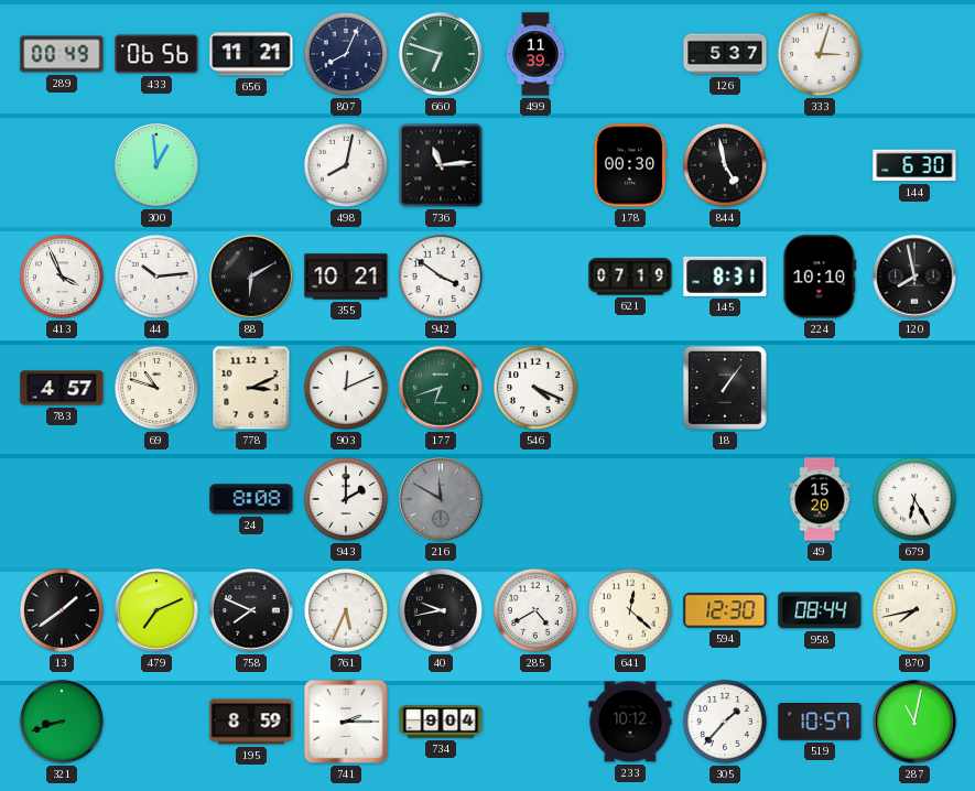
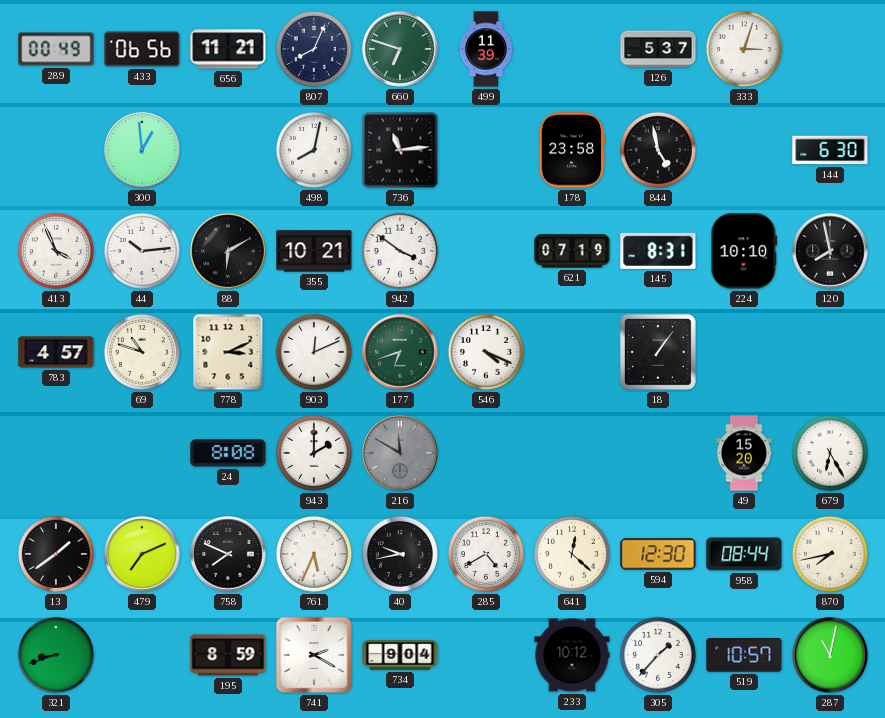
178: 00:30 -> 23:58 (572, 150)
741: 2:15 -> 2:20 (314, 655)
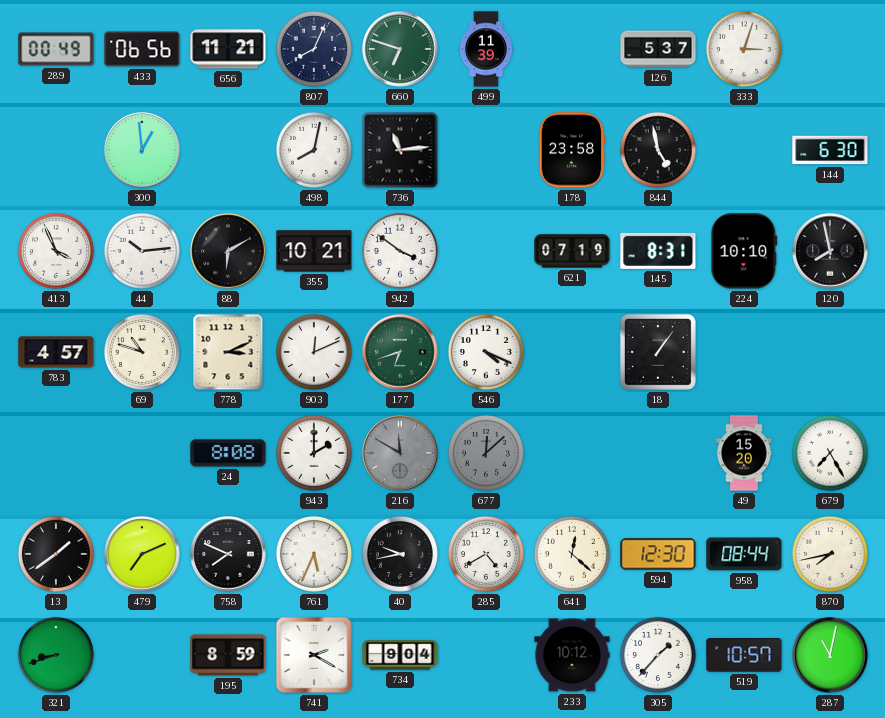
677: none -> 12:08 (486, 453)
679: 6:25 -> 7:25 (830, 453)
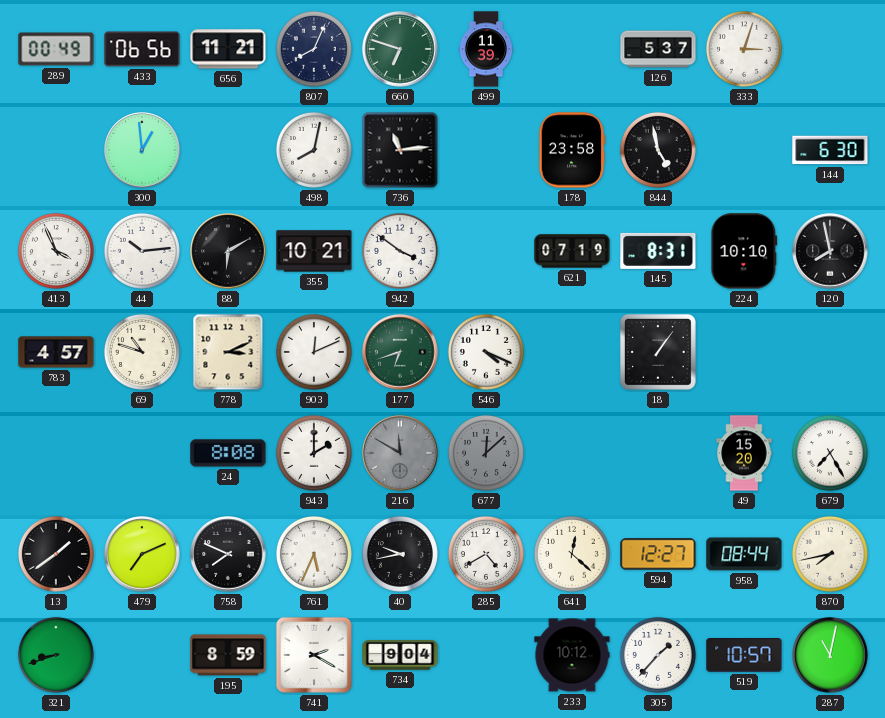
594: 12:30 -> 12:27 (658, 554)
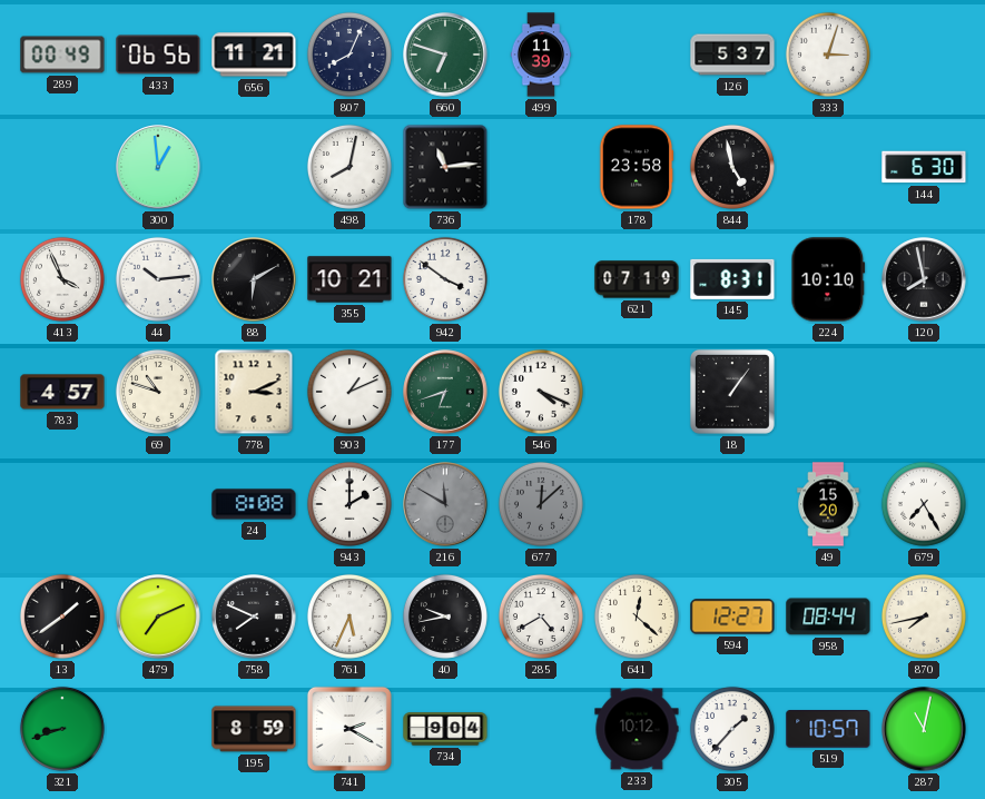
903: 12:11 -> 1:11 (349, 392)
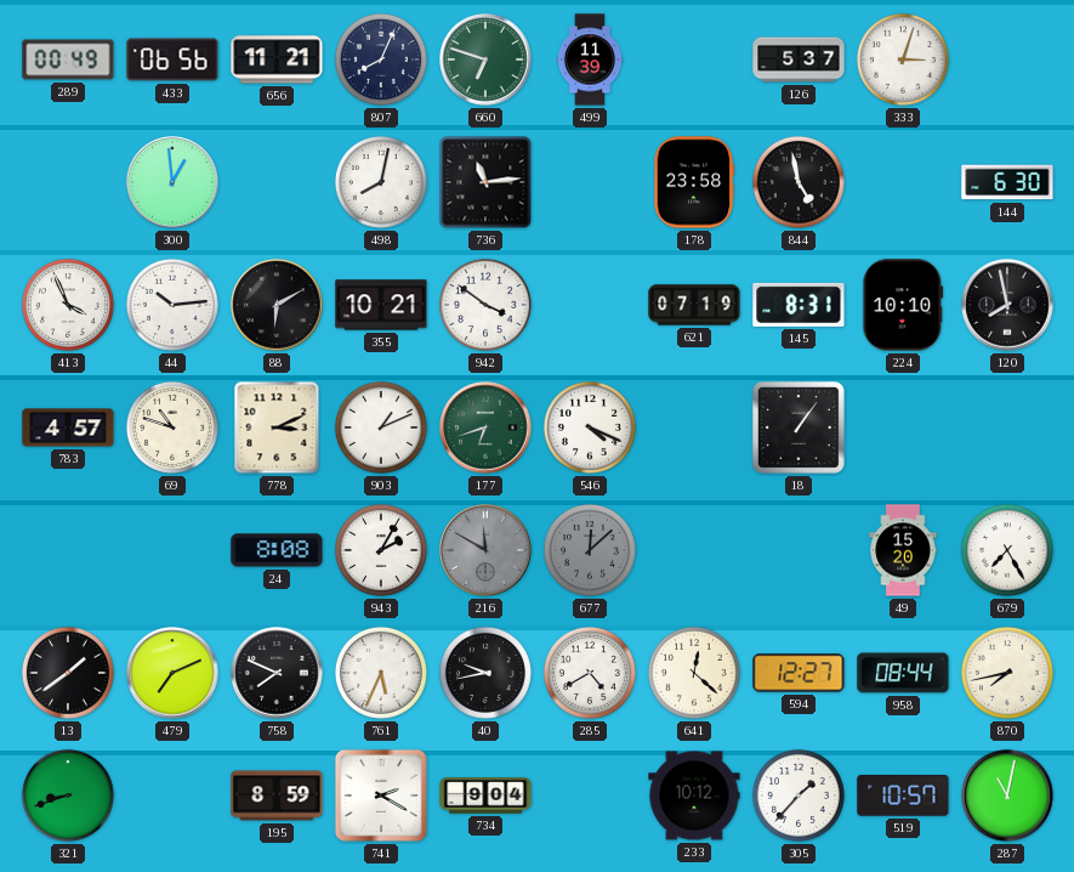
943: 2:00 -> 2:05 (381, 550)
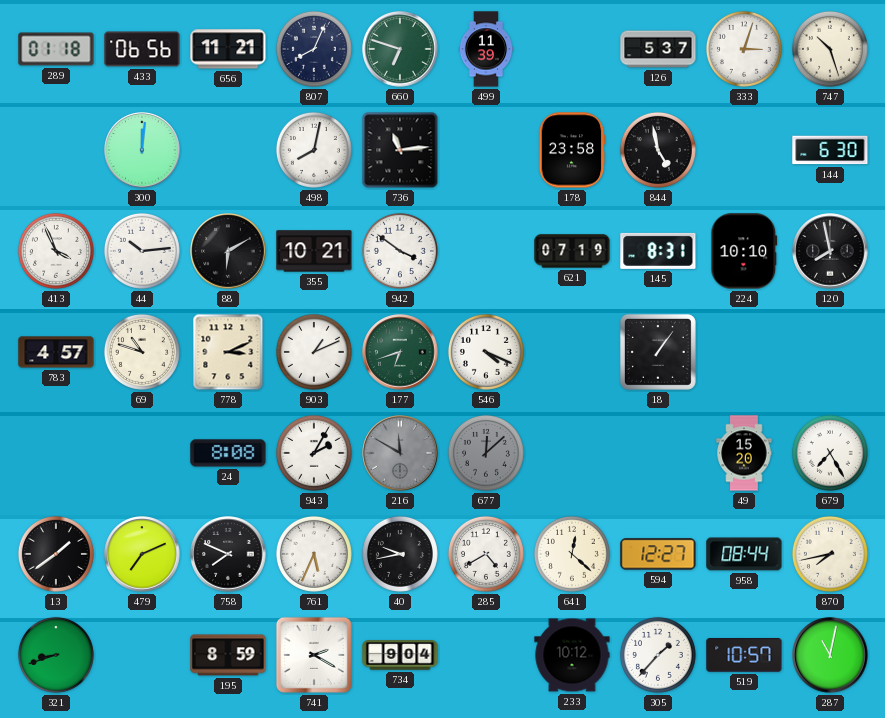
289: 00:49 -> 01:18 (56, 49)
747: none -> 10:27 (830, 49)
300: 12:59 -> 12:01 (142, 150)
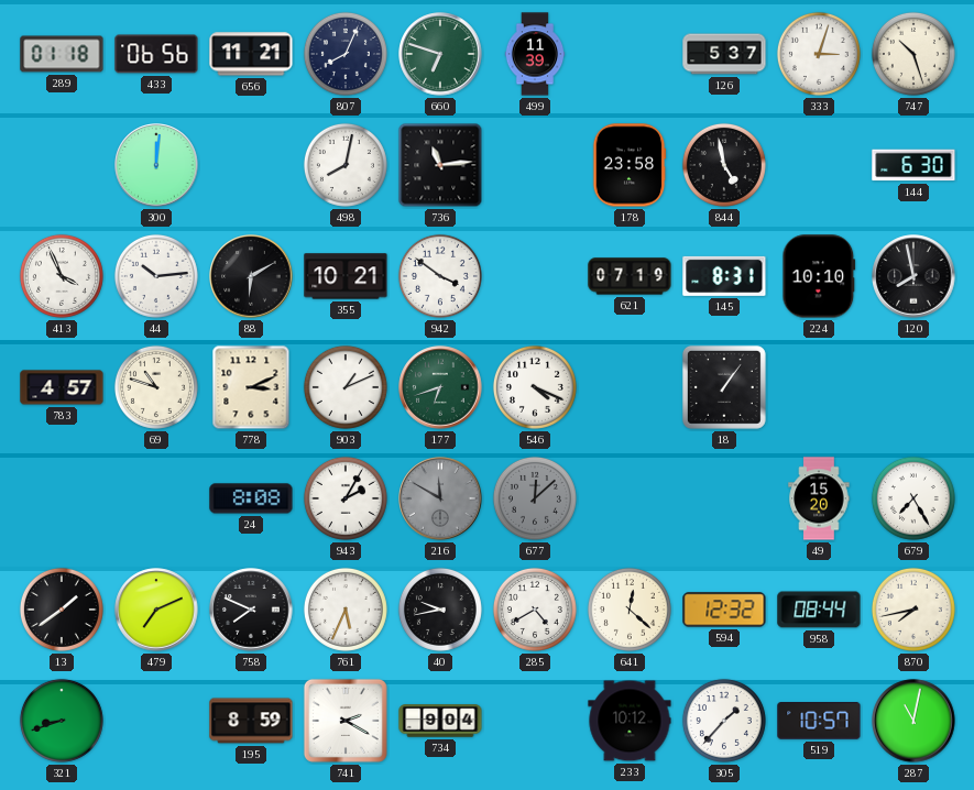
594: 12:27 -> 12:32 (724, 610)
